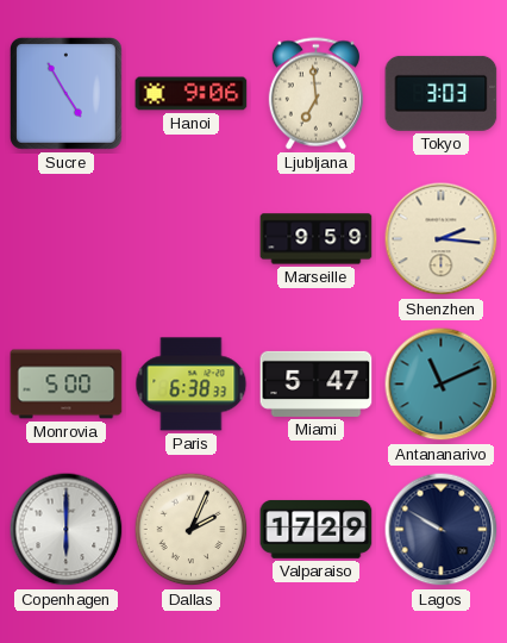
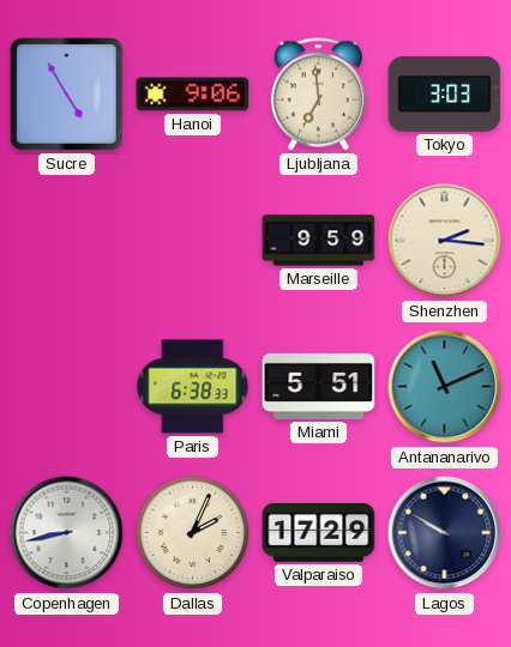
Monrovia: 5:00 -> none (67, 385)
Miami: 5:47 -> 5:51 (319, 386)
Copenhagen: 6:00 -> 8:43 (67, 533)
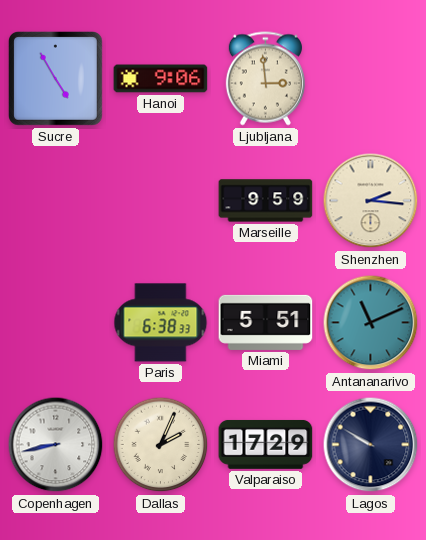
Ljubljana: 6:59 -> 2:59 (265, 79)
Tokyo: 3:03 -> none (445, 93)
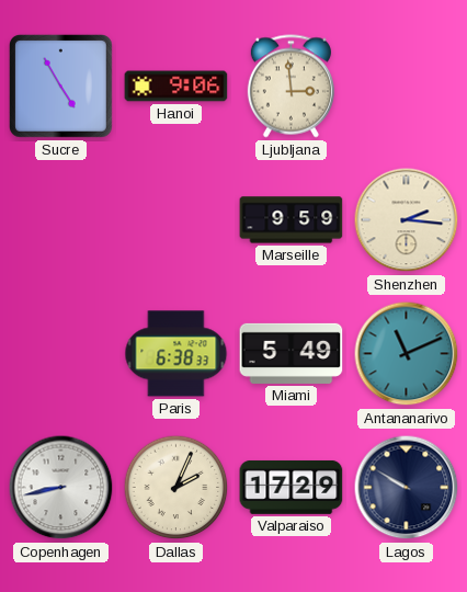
Miami: 5:51 -> 5:49 (292, 353)
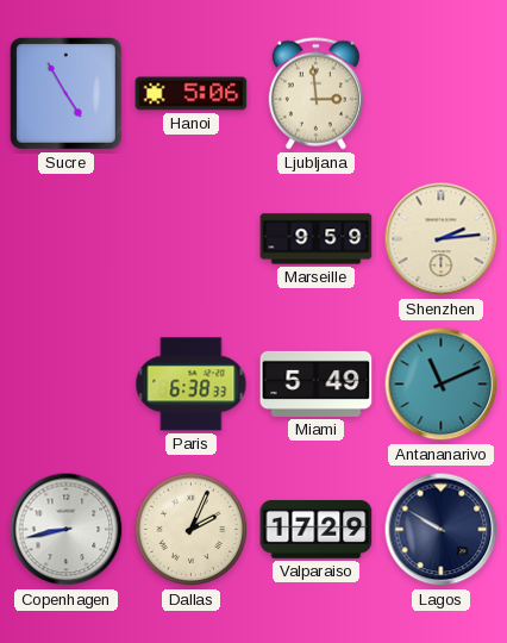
Hanoi: 9:06 -> 5:06 (192, 94)
Shenzhen: 2:16 -> 2:14 (442, 239)
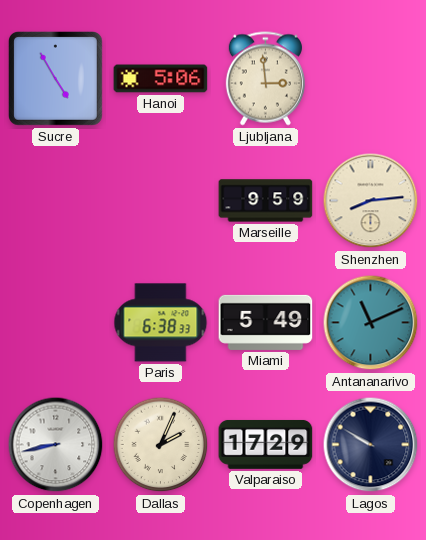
Shenzhen: 2:14 -> 8:14 (371, 201)
